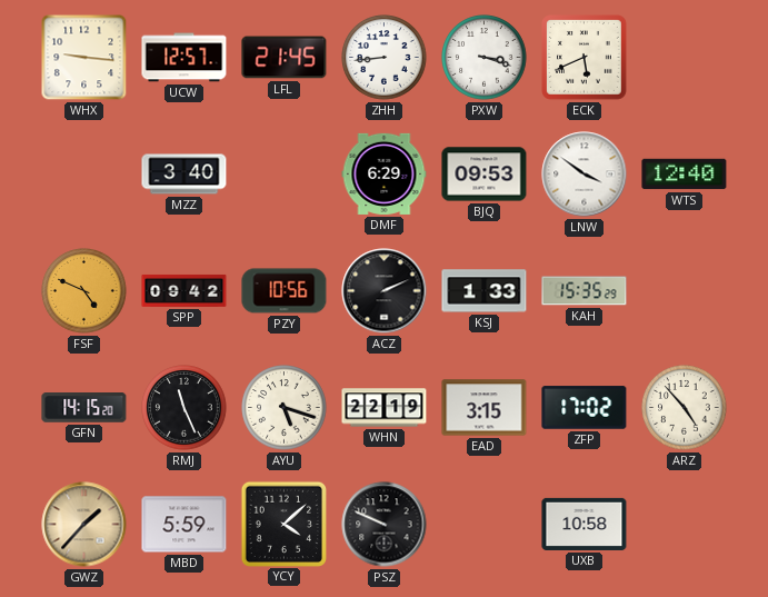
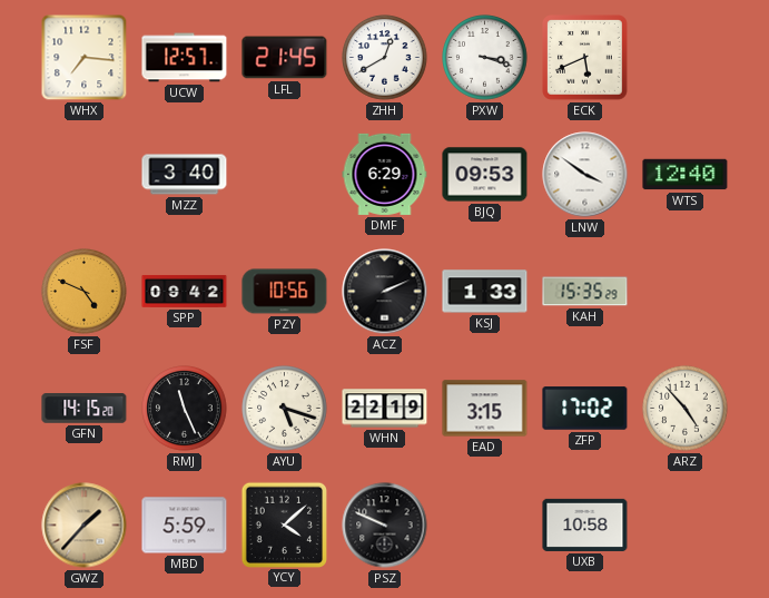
WHX: 9:16 -> 7:16 (85, 58)
ZHH: 8:44 -> 12:40 (385, 58)
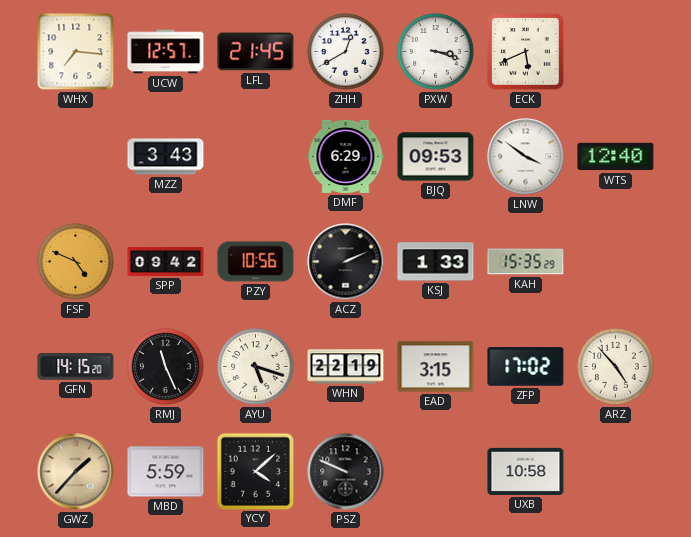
MZZ: 3:40 -> 3:43 (166, 157)
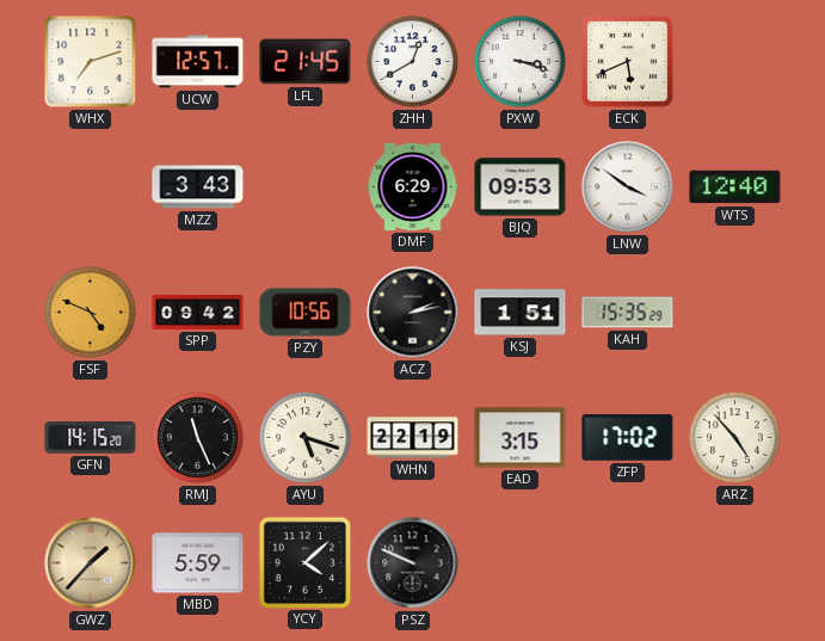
WHX: 7:16 -> 7:12 (91, 62)
ACZ: 2:11 -> 2:13 (413, 313)
KSJ: 1:33 -> 1:51 (521, 313)
UXB: 10:58 -> none (526, 471)
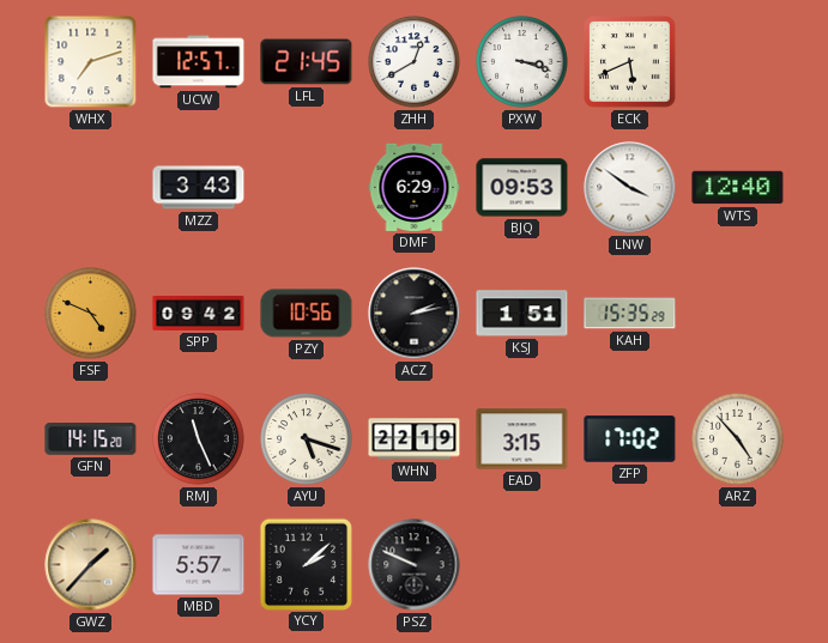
MBD: 5:59 -> 5:57 (199, 565)
YCY: 4:08 -> 2:08 (306, 564)
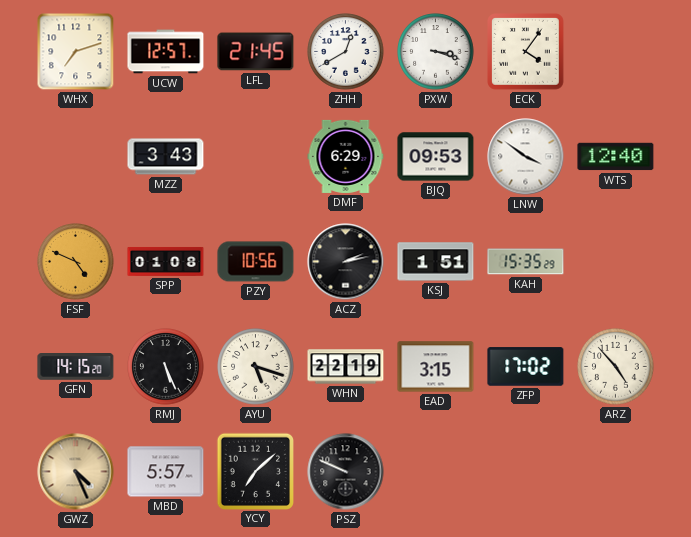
ECK: 5:41 -> 4:06 (526, 52)
SPP: 09:42 -> 01:08 (166, 261)
RMJ: 11:26 -> 5:26 (166, 367)
GWZ: 1:37 -> 4:26 (76, 472)
YCY: 2:08 -> 7:08 (255, 471)
